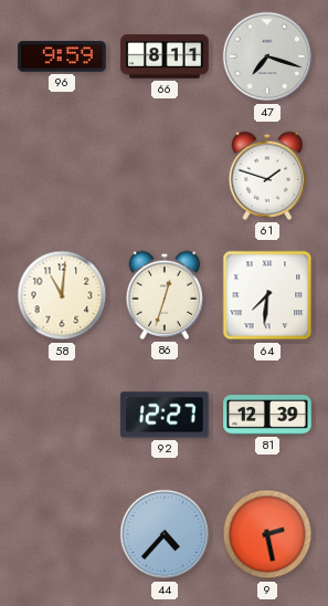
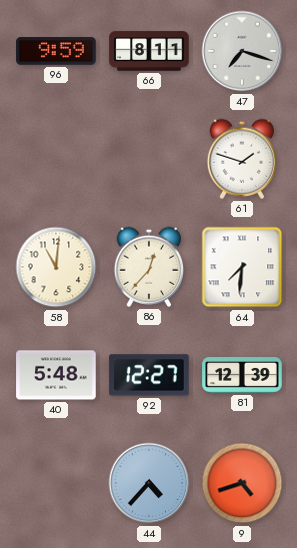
86: 12:33 -> 12:37 (148, 267)
40: none -> 5:48 (56, 375)
9: 2:28 -> 4:42 (242, 483)
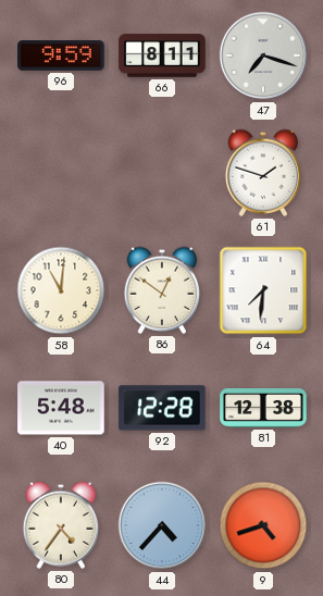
86: 12:37 -> 12:51 (161, 290)
92: 12:27 -> 12:28 (162, 408)
81: 12:39 -> 12:38 (263, 409)
80: none -> 4:36 (60, 525)
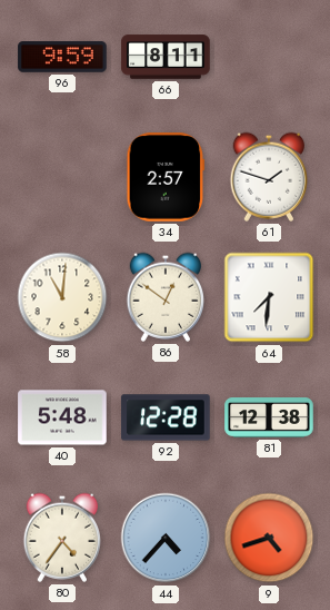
47: 7:18 -> none (263, 55)
34: none -> 2:57 (166, 177)
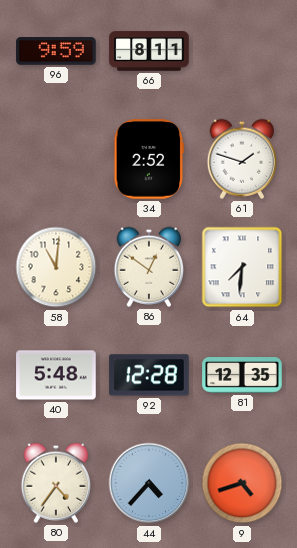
34: 2:57 -> 2:52 (149, 159)
81: 12:38 -> 12:35 (242, 376)
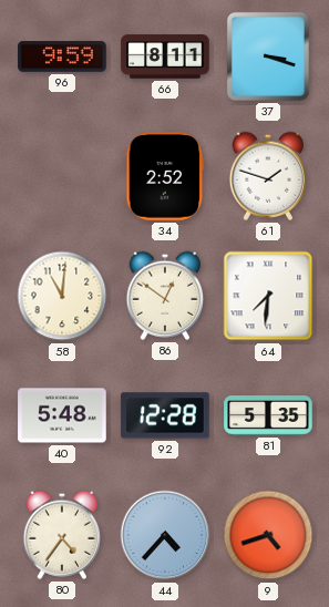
37: none -> 3:18 (268, 56)
81: 12:35 -> 5:35 (268, 416)
